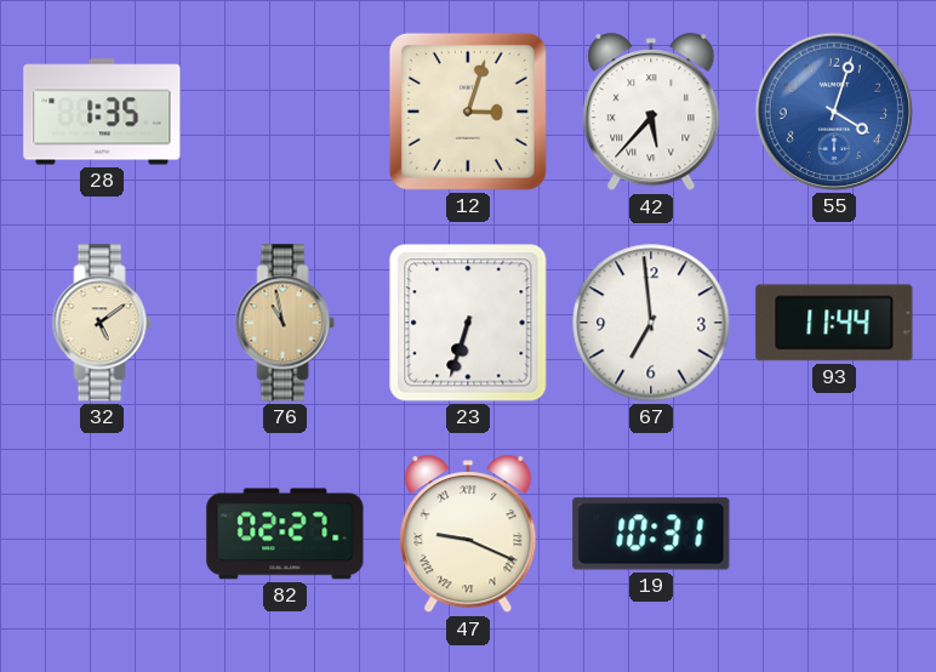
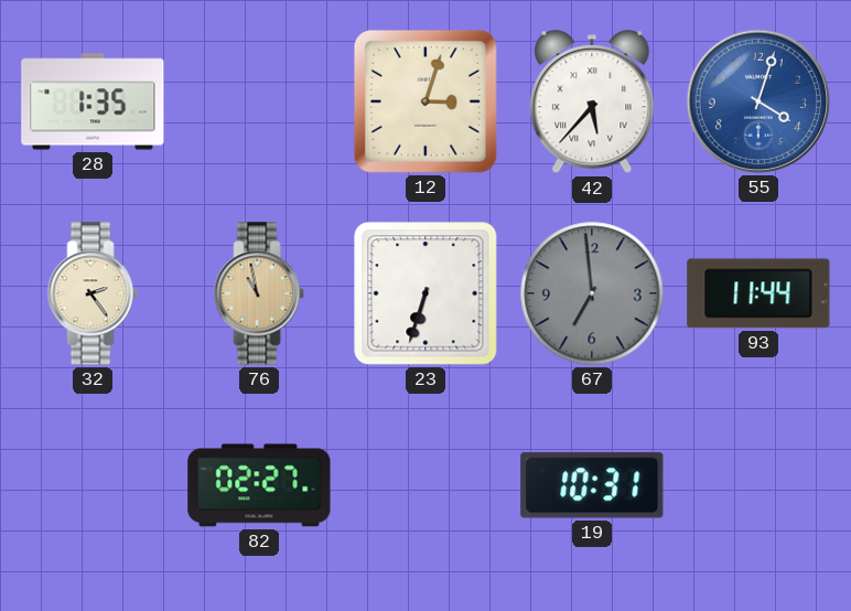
32: 5:09 -> 2:24 (93, 293)
67 dial: white -> grey (592, 293)
47: 9:19 -> none (468, 535)
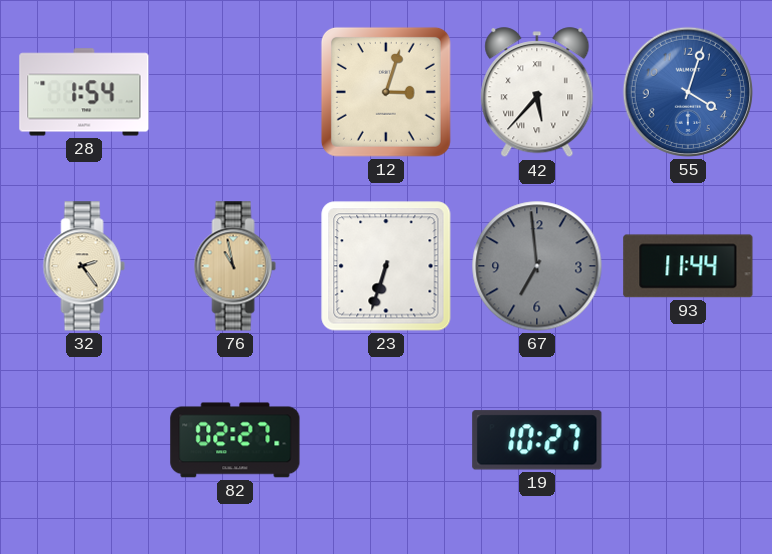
28: 1:35 -> 1:54 (84, 92)
19: 10:31 -> 10:27 (537, 440)
